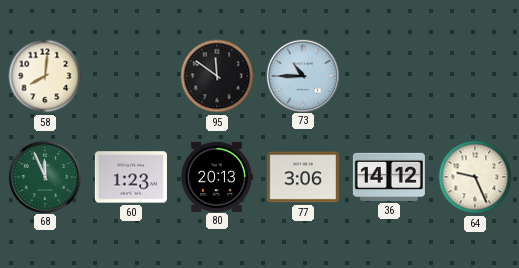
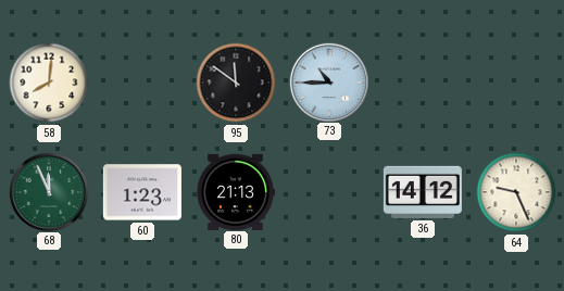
80: 20:13 -> 21:13 (236, 191)
77: 3:06 -> none (303, 177)
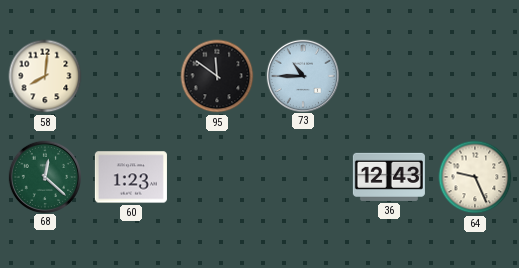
68: 11:56 -> 12:22 (44, 176)
80: 21:13 -> none (236, 191)
36: 14:12 -> 12:43 (389, 177)
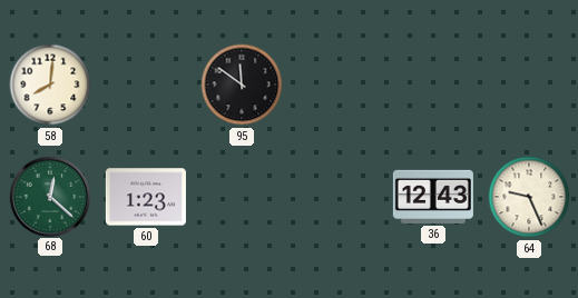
73: 10:45 -> none (302, 75)
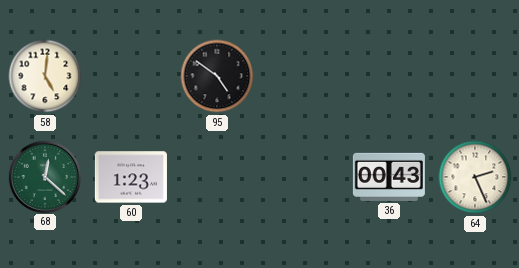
58: 8:01 -> 5:01 (45, 76)
95: 11:51 -> 4:51 (217, 76)
36: 12:43 -> 00:43 (389, 177)
64: 9:26 -> 2:26 (475, 177)
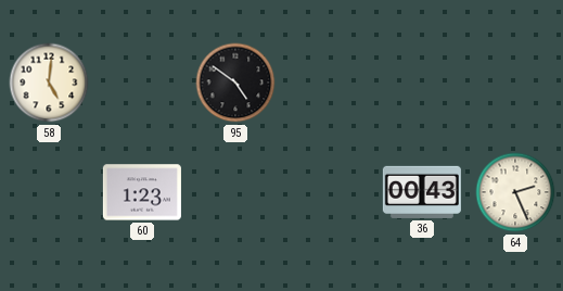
68: 12:22 -> none (44, 176)
